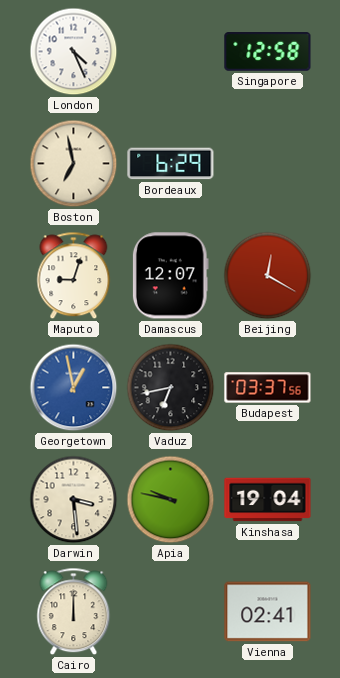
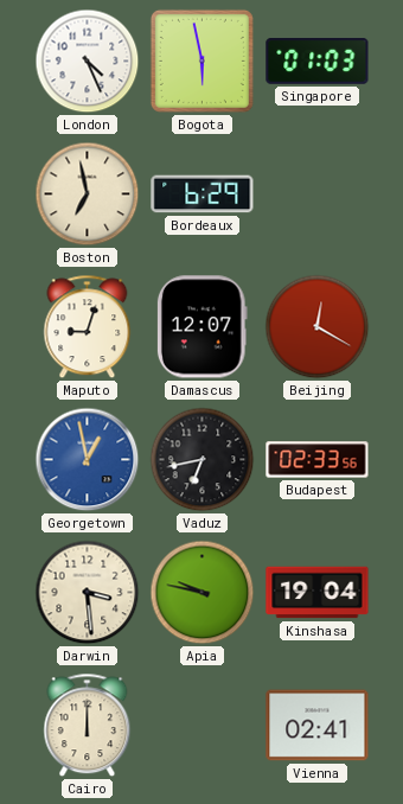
Bogota: none -> 5:58 (201, 60)
Singapore: 12:58 -> 01:03 (318, 62)
Budapest: 03:37 -> 02:33 (318, 460)
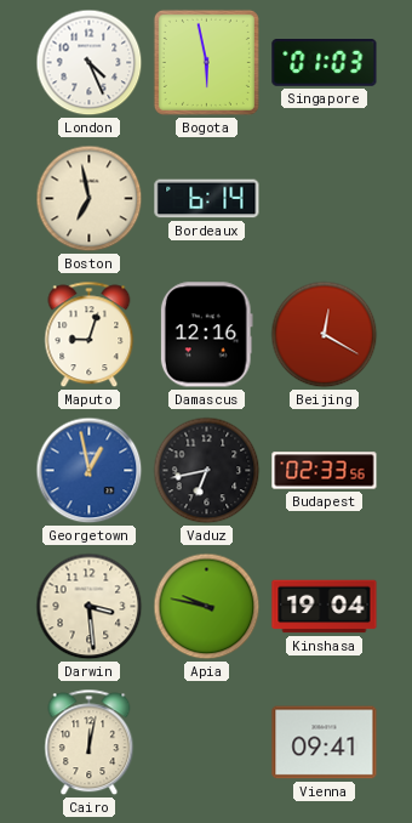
Bordeaux: 6:29 -> 6:14 (207, 199)
Damascus: 12:07 -> 12:16 (206, 335)
Cairo: 12:00 -> 12:02 (90, 743)
Vienna: 02:41 -> 09:41 (325, 743)
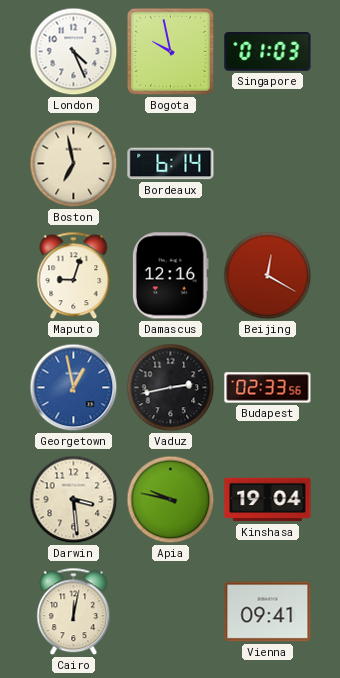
Bogota: 5:58 -> 9:58 (170, 51)
Vaduz: 6:43 -> 2:43 (171, 388)
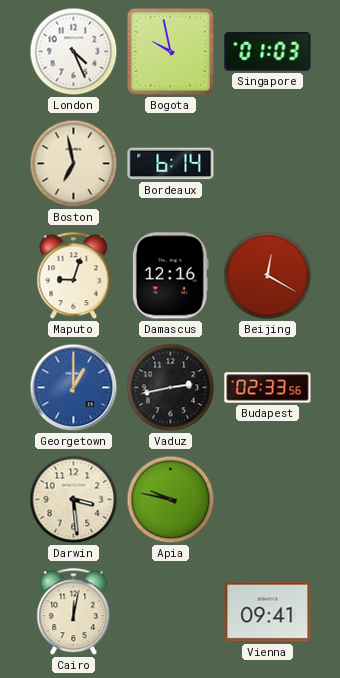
Georgetown: 12:58 -> 1:00 (74, 388)
Kinshasa: 19:04 -> none (268, 500)
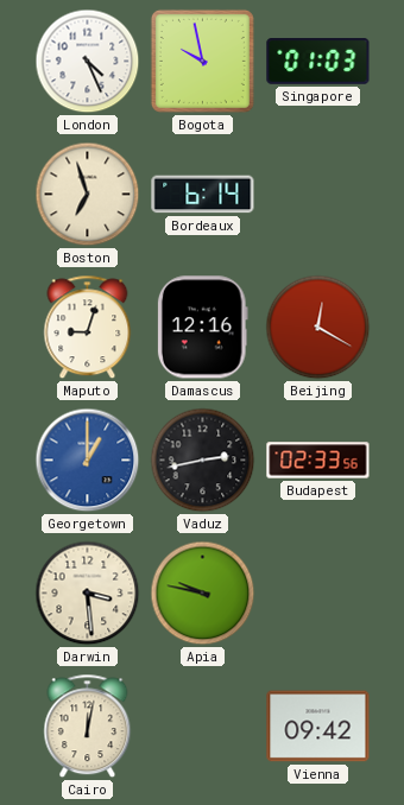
Boston: 6:58 -> 6:57 (88, 195)
Vienna: 09:41 -> 09:42 (318, 727)
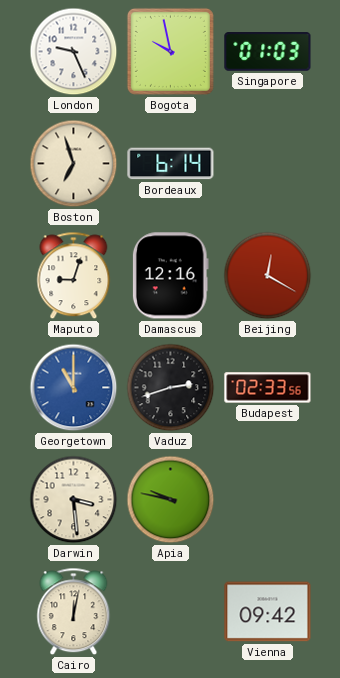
London: 4:26 -> 9:26 (74, 52)
Georgetown: 1:00 -> 11:00 (74, 388)
Vaduz: 2:43 -> 2:42 (171, 388)
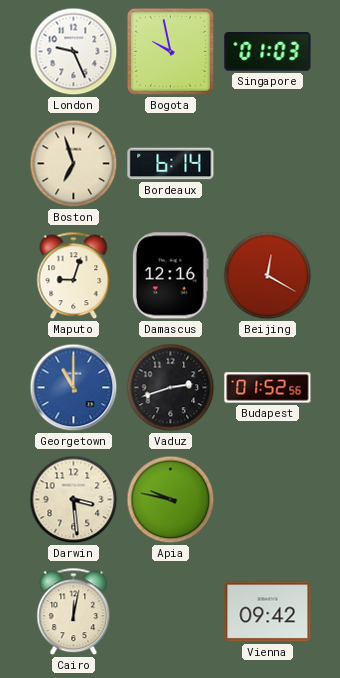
Budapest: 02:33 -> 01:52 (268, 388)
